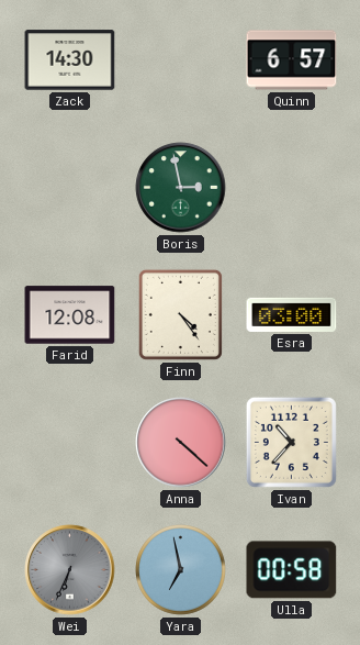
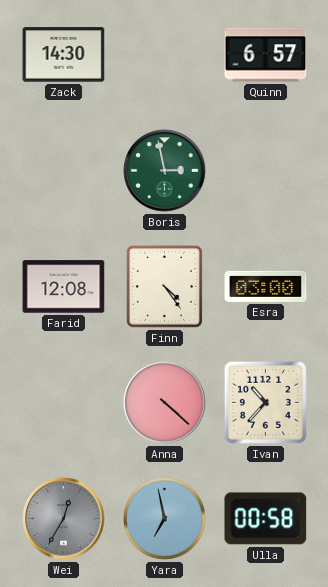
Wei: 6:34 -> 12:35 (64, 519)
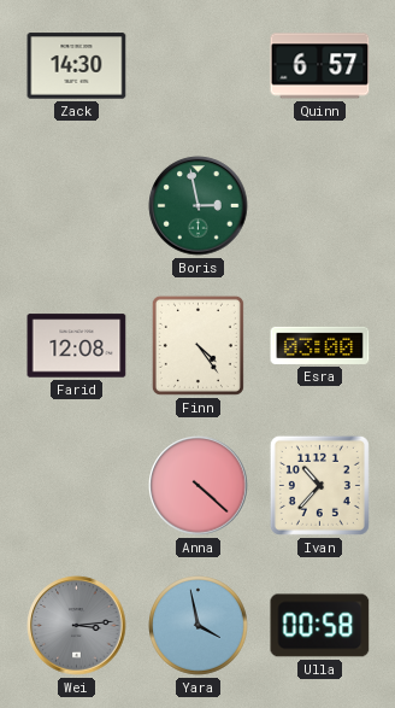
Wei: 12:35 -> 3:14 (77, 626)
Yara: 6:58 -> 3:58 (199, 626)
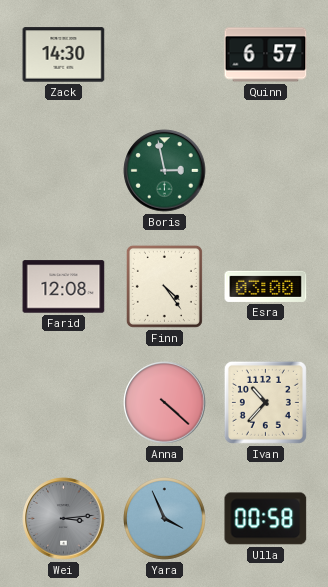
Yara: 3:58 -> 3:56 (165, 519)
